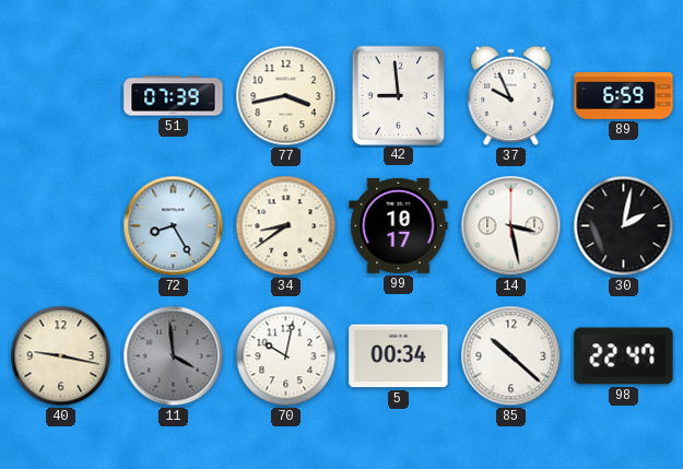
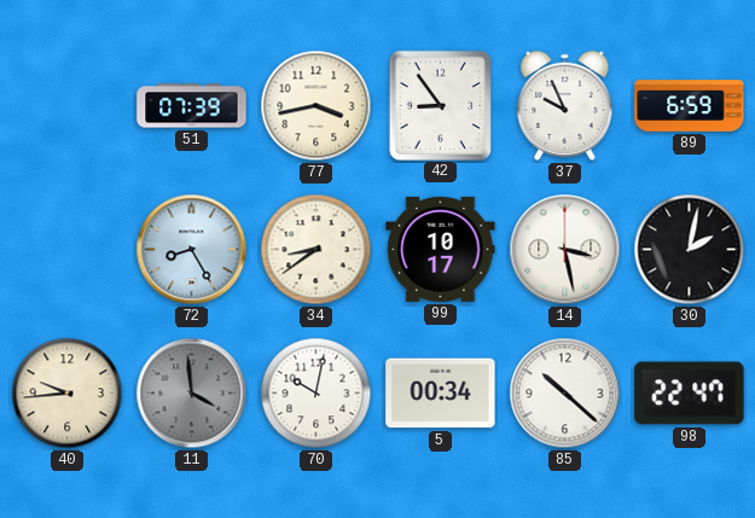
42: 8:59 -> 8:54 (440, 105)
40: 9:17 -> 9:44 (68, 394)
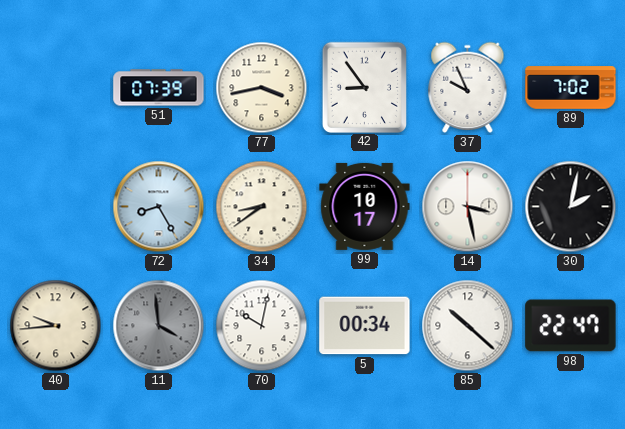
89: 6:59 -> 7:02 (571, 88)
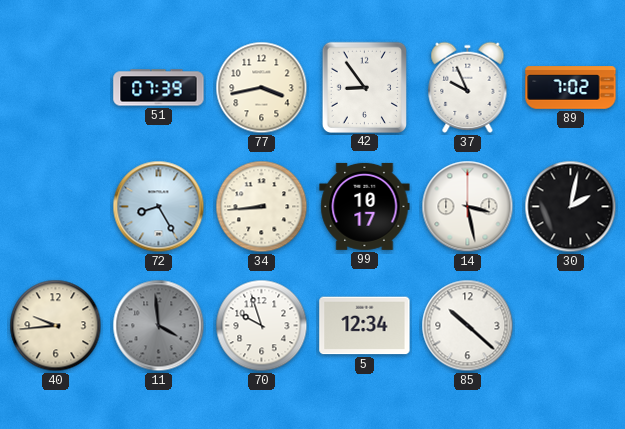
34: 8:39 -> 8:44 (262, 207)
70: 10:02 -> 9:57 (262, 326)
5: 00:34 -> 12:34 (365, 326)
98: 22:47 -> none (571, 326)
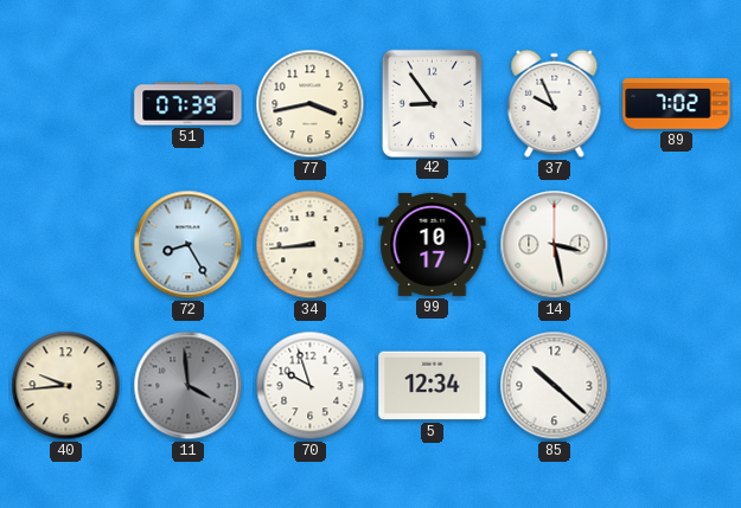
30: 2:02 -> none (571, 207)
